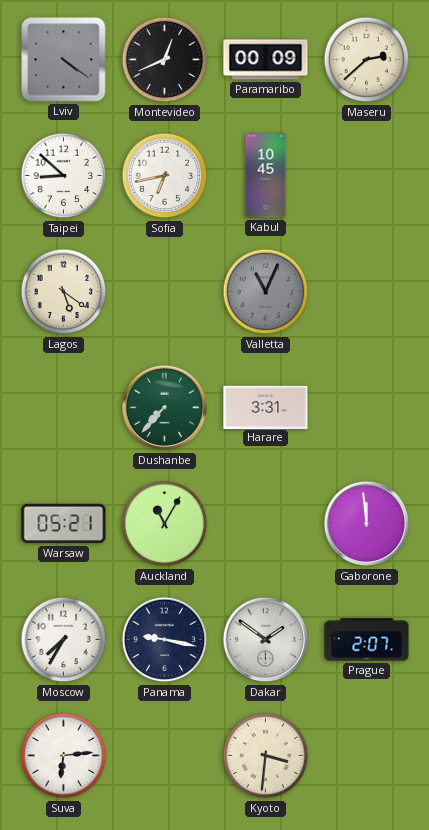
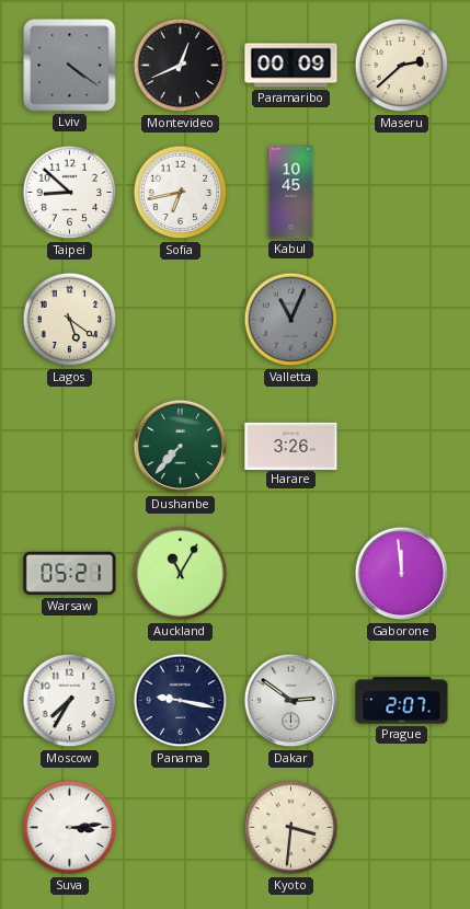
Harare: 3:31 -> 3:26 (291, 446)
Dakar: 1:51 -> 2:51 (291, 701)
Suva: 6:14 -> 3:14 (70, 828)
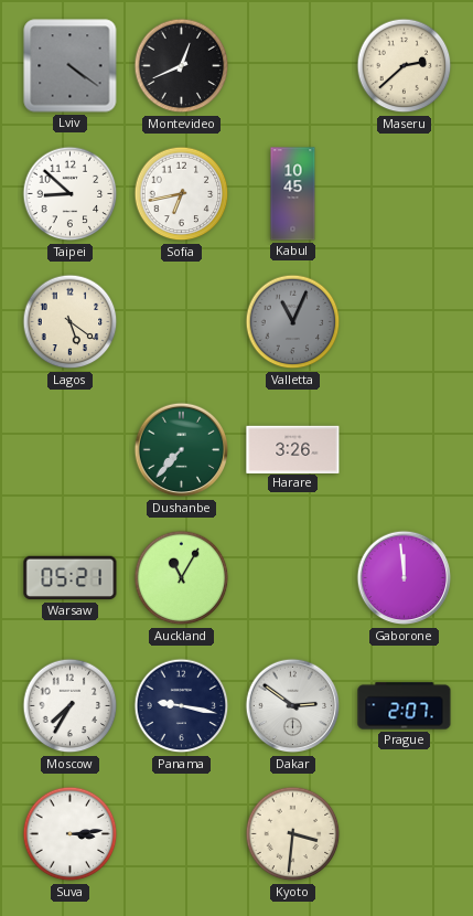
Paramaribo: 00:09 -> none (291, 66)
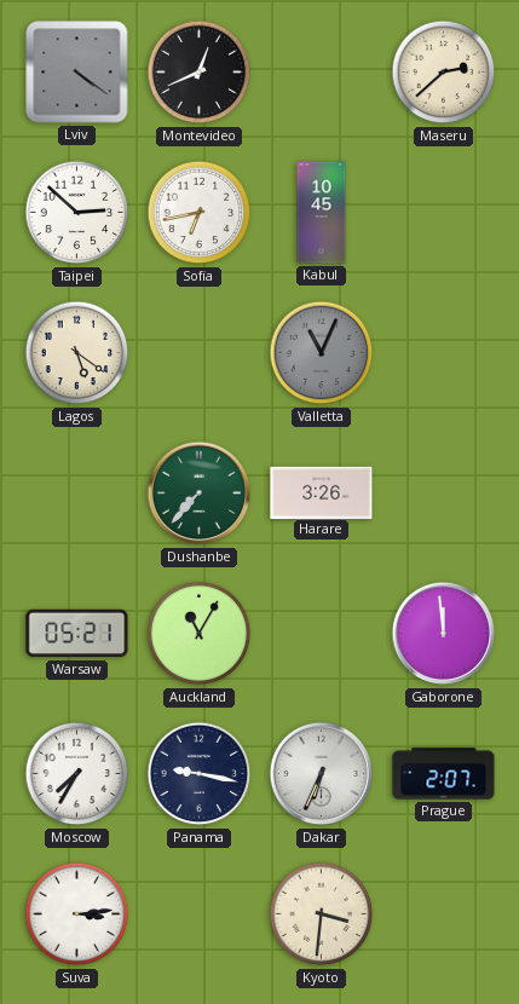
Taipei: 8:52 -> 2:52 (77, 213)
Dakar: 2:51 -> 6:34 (322, 774)
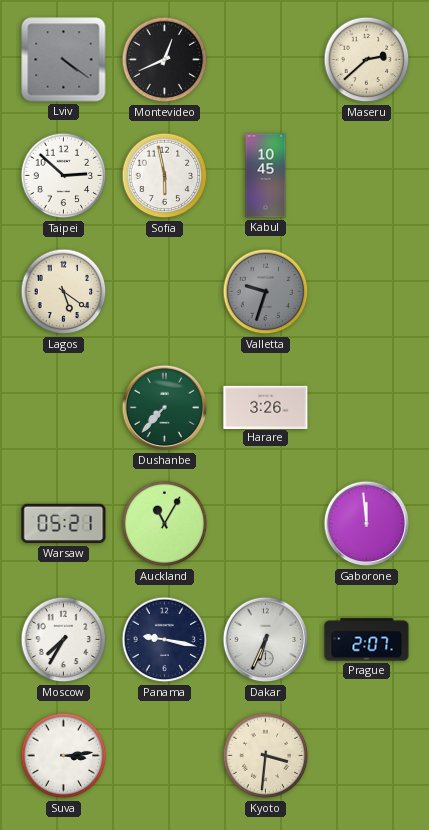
Sofia: 6:43 -> 5:58 (165, 176)
Valletta: 11:04 -> 9:33 (266, 292)
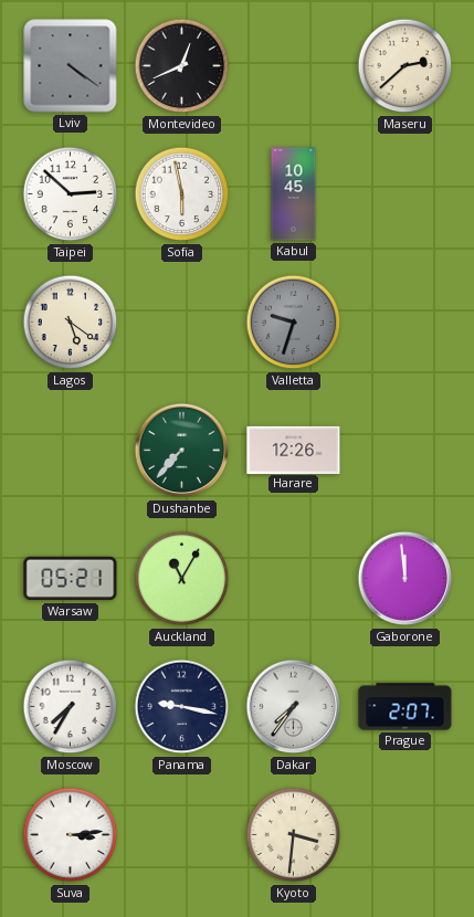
Harare: 3:26 -> 12:26 (294, 450)
Dakar: 6:34 -> 7:36 (294, 707)
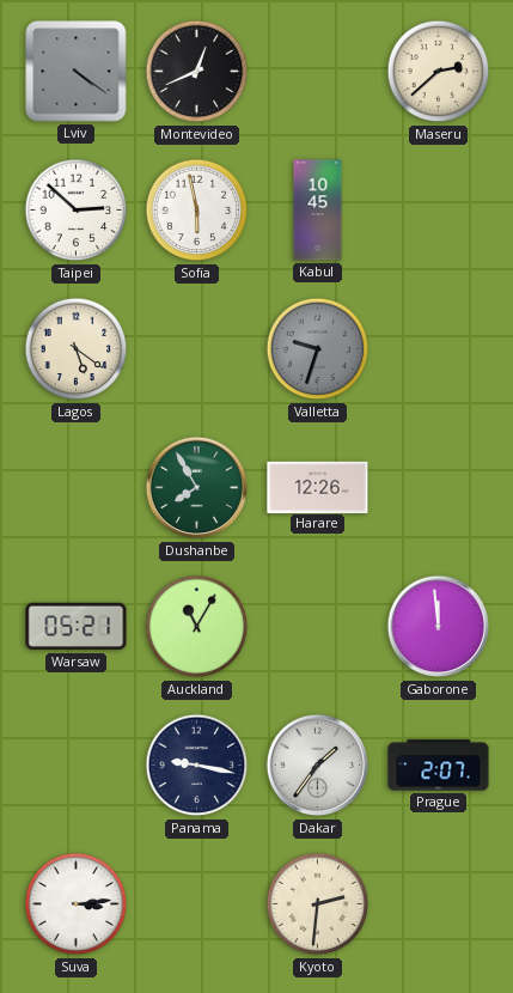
Dushanbe: 7:37 -> 7:55 (197, 488)
Moscow: 7:35 -> none (71, 707)
Dakar: 7:36 -> 1:36 (318, 766)
Kyoto: 3:31 -> 2:31 (318, 904)
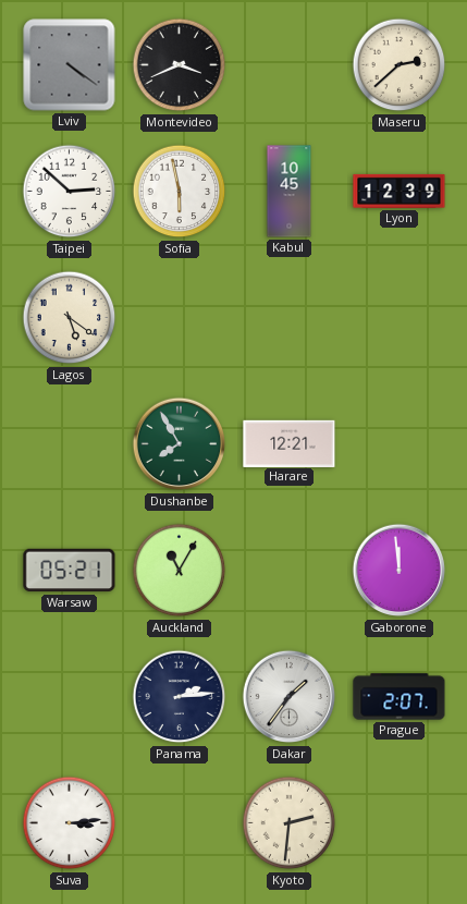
Montevideo: 12:41 -> 3:41 (180, 65)
Lyon: none -> 12:39 (400, 191)
Valletta: 9:33 -> none (318, 349)
Harare: 12:26 -> 12:21 (290, 443)
Panama: 9:17 -> 2:14 (180, 697)
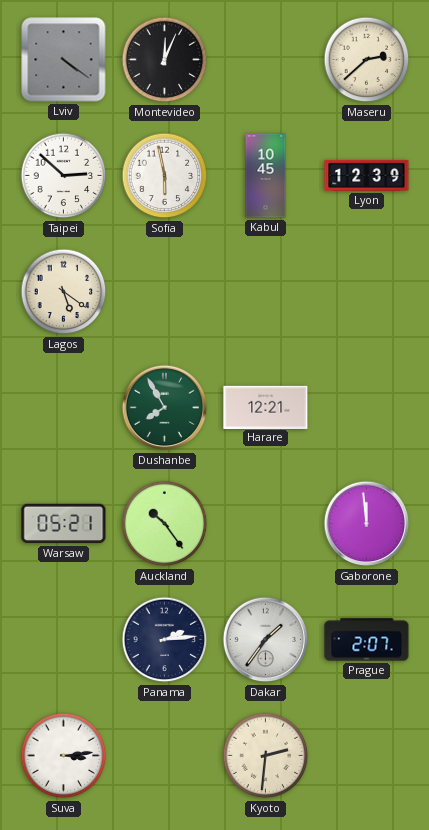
Montevideo: 3:41 -> 12:04 (165, 60)
Auckland: 11:05 -> 10:24 (165, 524)
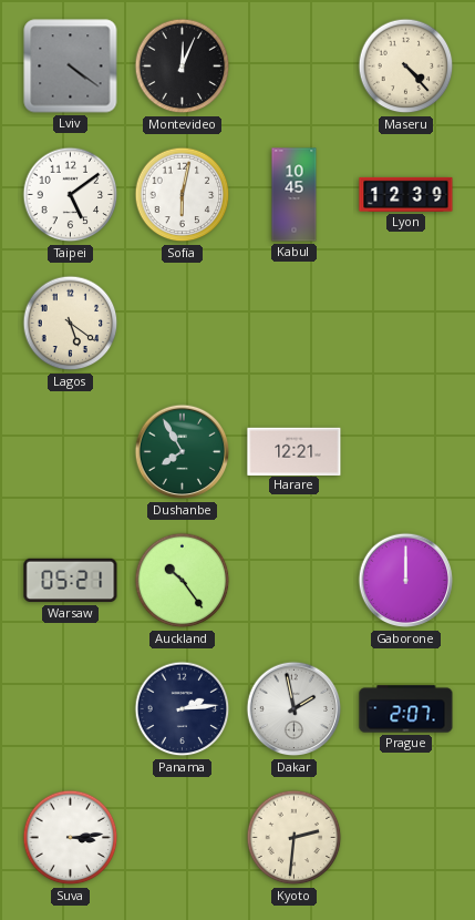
Maseru: 2:38 -> 4:23 (406, 67)
Taipei: 2:52 -> 5:09 (71, 195)
Sofia: 5:58 -> 6:02 (183, 195)
Gaborone: 11:59 -> 12:00 (406, 581)
Dakar: 1:36 -> 1:58 (295, 709)
